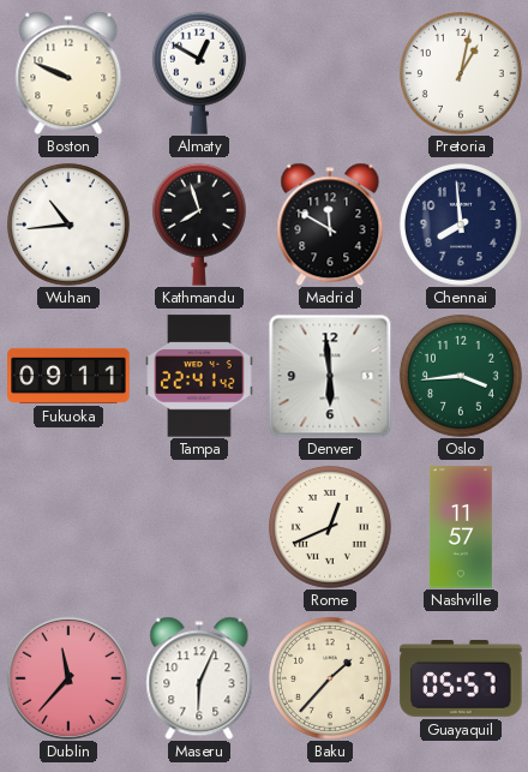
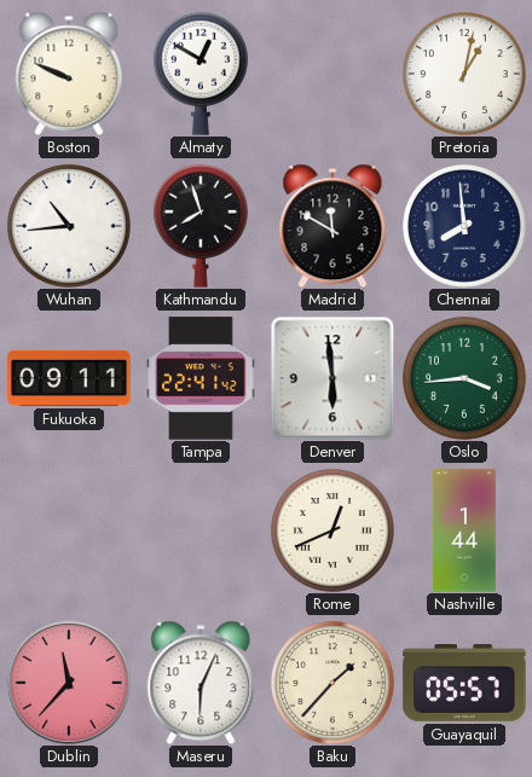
Nashville: 11:57 -> 1:44 (464, 530)
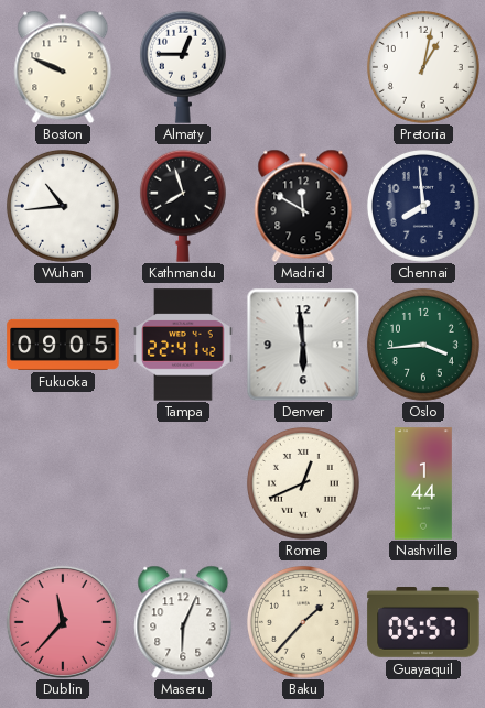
Almaty: 12:50 -> 12:45 (183, 67)
Fukuoka: 09:11 -> 09:05 (63, 345)
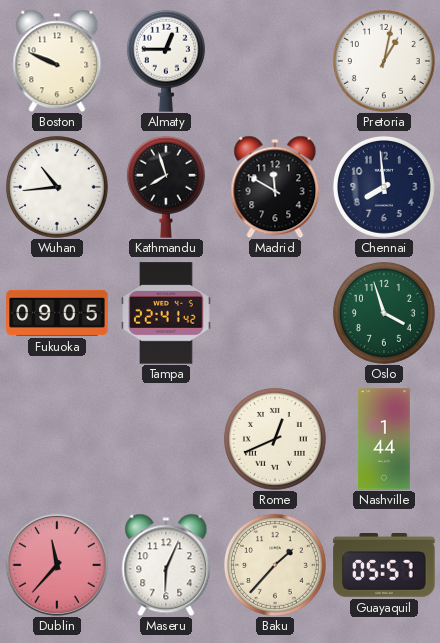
Denver: 5:59 -> none (303, 345)
Oslo: 3:44 -> 3:57 (384, 313)
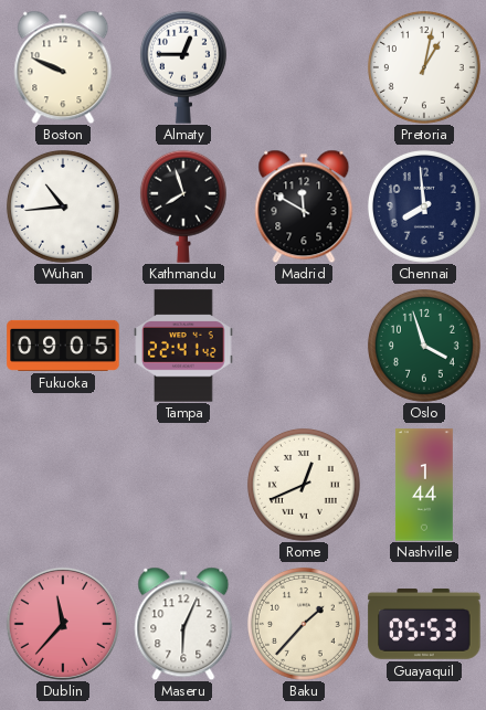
Guayaquil: 05:57 -> 05:53 (424, 625)
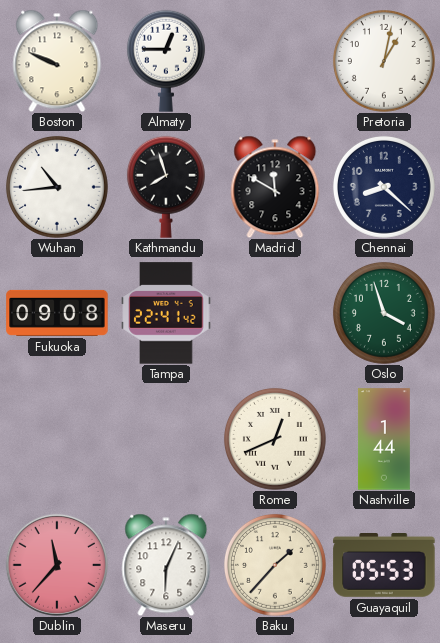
Chennai: 7:59 -> 8:22 (384, 187)
Fukuoka: 09:05 -> 09:08 (57, 313)
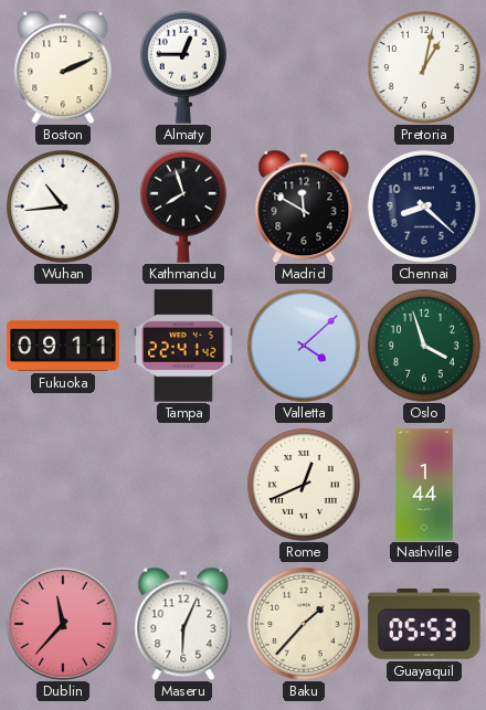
Boston: 9:49 -> 2:11 (63, 67)
Fukuoka: 09:08 -> 09:11 (63, 346)
Valletta: none -> 4:08 (304, 346)
